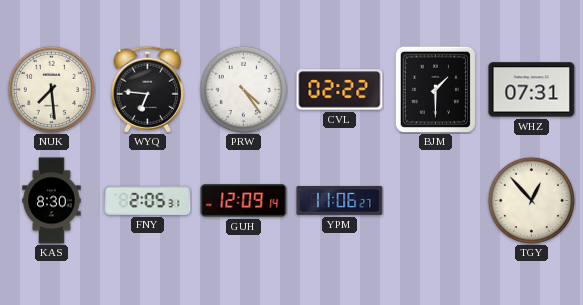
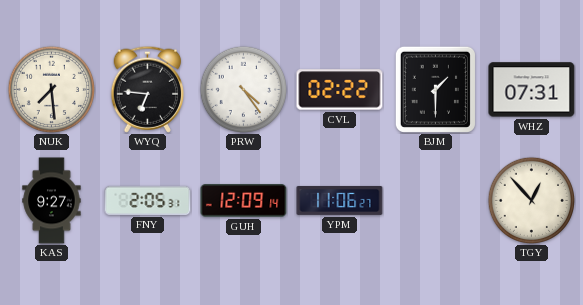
KAS: 8:30 -> 9:27 (52, 201)
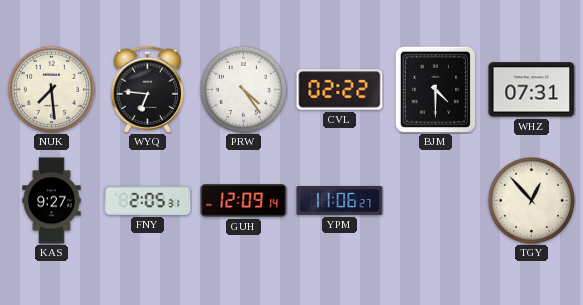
BJM: 1:30 -> 4:30 (435, 89)
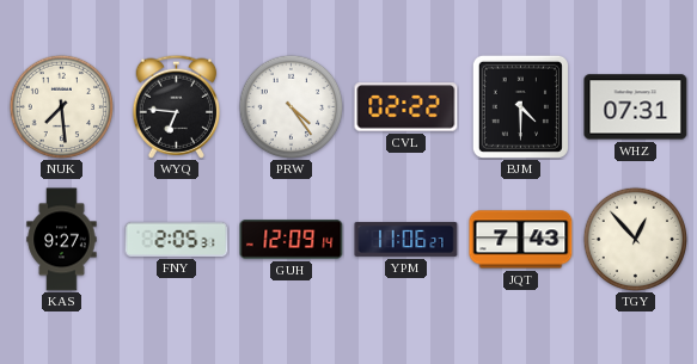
JQT: none -> 7:43 (521, 240)
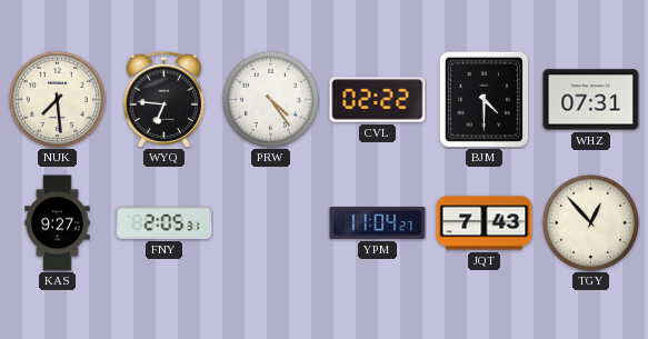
GUH: 12:09 -> none (292, 240)
YPM: 11:06 -> 11:04 (378, 222)
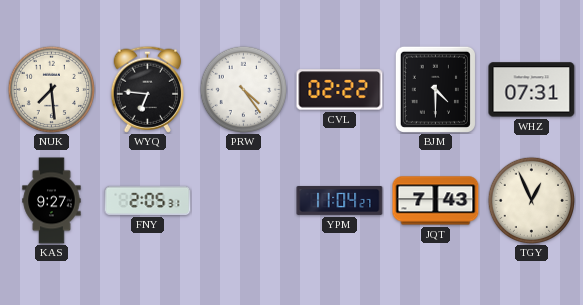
TGY: 12:53 -> 12:56 (531, 200)
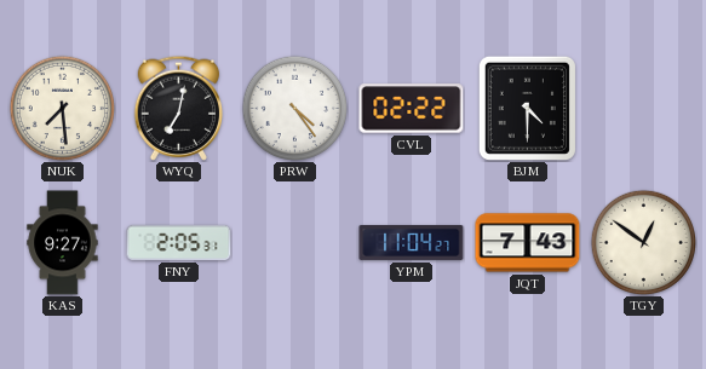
WYQ: 6:46 -> 7:02 (178, 108)
WHZ: 07:31 -> none (532, 90)
TGY: 12:56 -> 12:51 (643, 242)
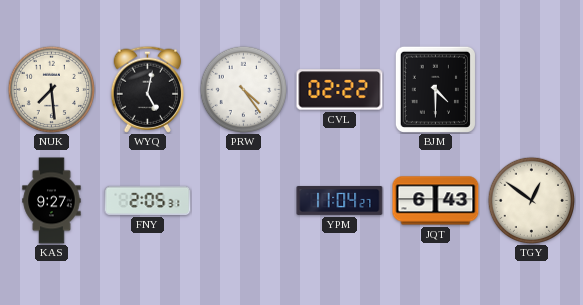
WYQ: 7:02 -> 5:02 (147, 89)
JQT: 7:43 -> 6:43 (436, 201)
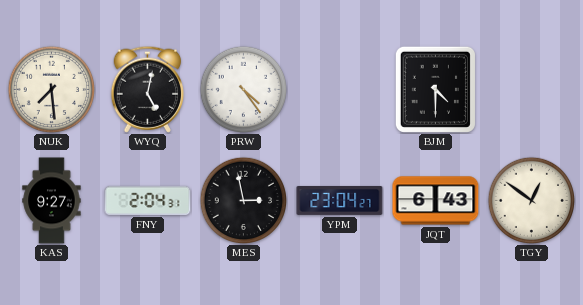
CVL: 02:22 -> none (340, 90)
FNY: 2:05 -> 2:04 (148, 200)
MES: none -> 2:58 (243, 200)
YPM: 11:04 -> 23:04 (340, 200)
